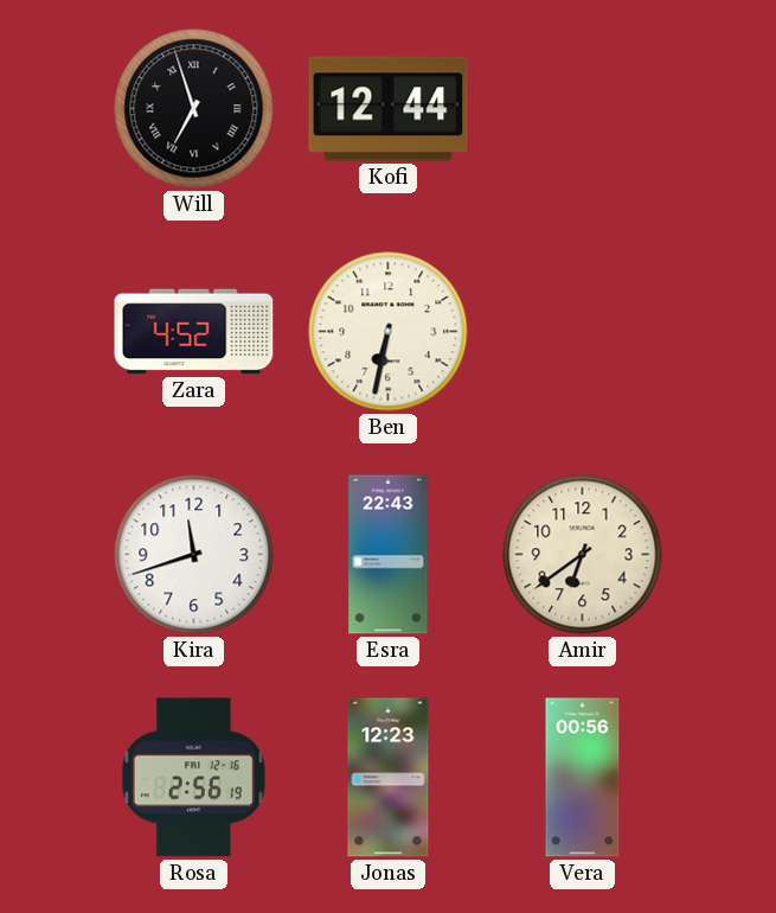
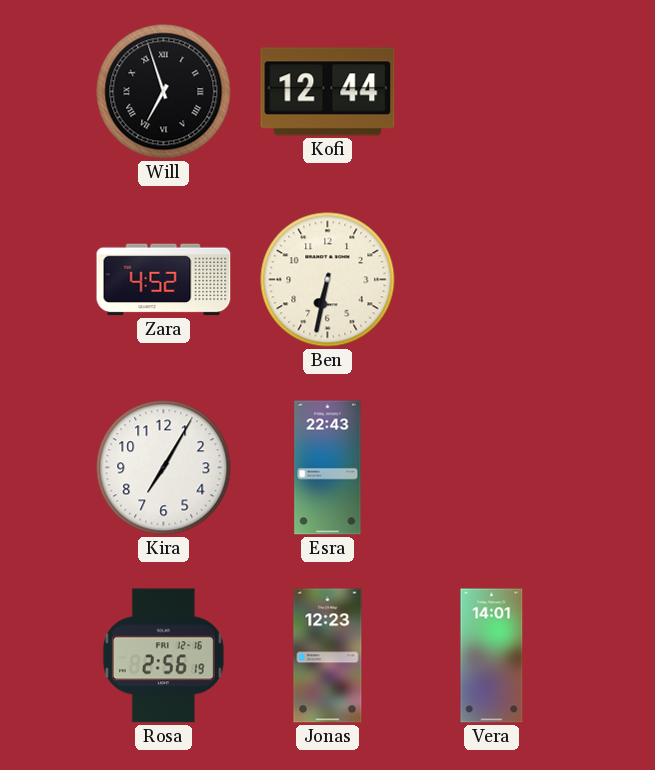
Kira: 11:42 -> 7:05 (164, 468)
Amir: 6:39 -> none (583, 555)
Vera: 00:56 -> 14:01 (492, 656)
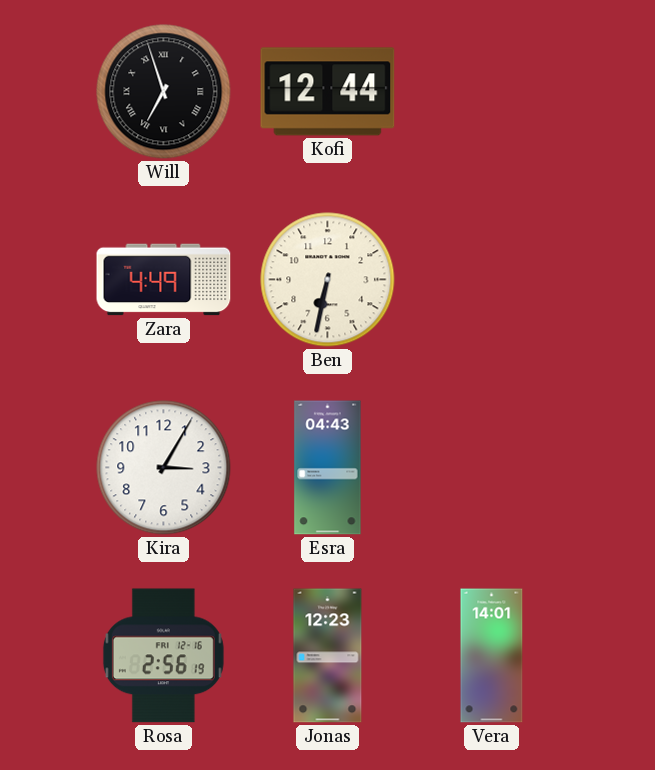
Zara: 4:52 -> 4:49 (164, 280)
Kira: 7:05 -> 3:05 (164, 468)
Esra: 22:43 -> 04:43 (328, 468)
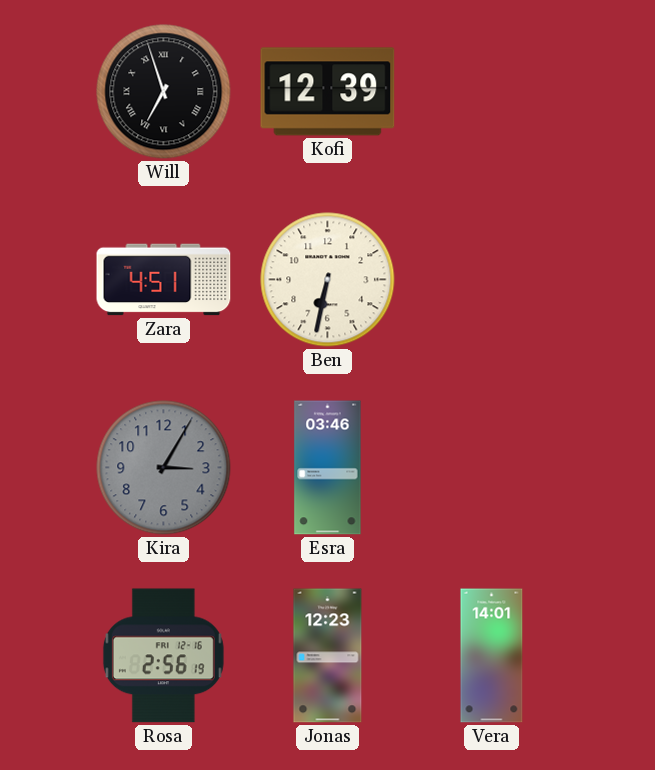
Kofi: 12:44 -> 12:39 (328, 92)
Zara: 4:49 -> 4:51 (164, 280)
Kira dial: white -> grey (164, 468)
Esra: 04:43 -> 03:46 (328, 468)
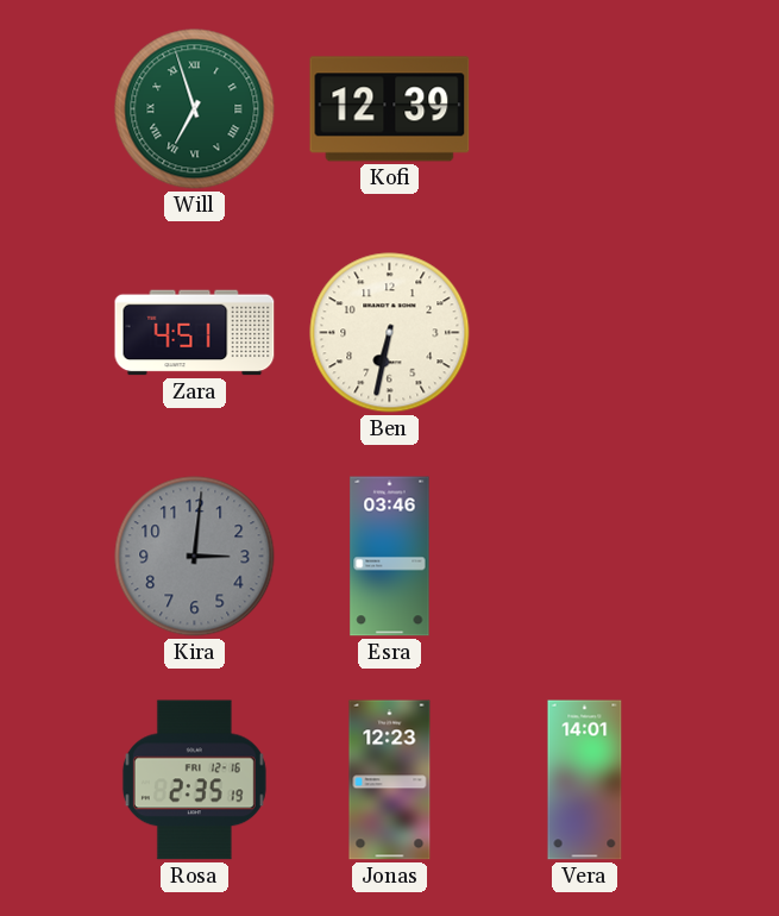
Will dial: black -> green (195, 109)
Kira: 3:05 -> 3:01 (195, 557)
Rosa: 2:56 -> 2:35 (194, 780)
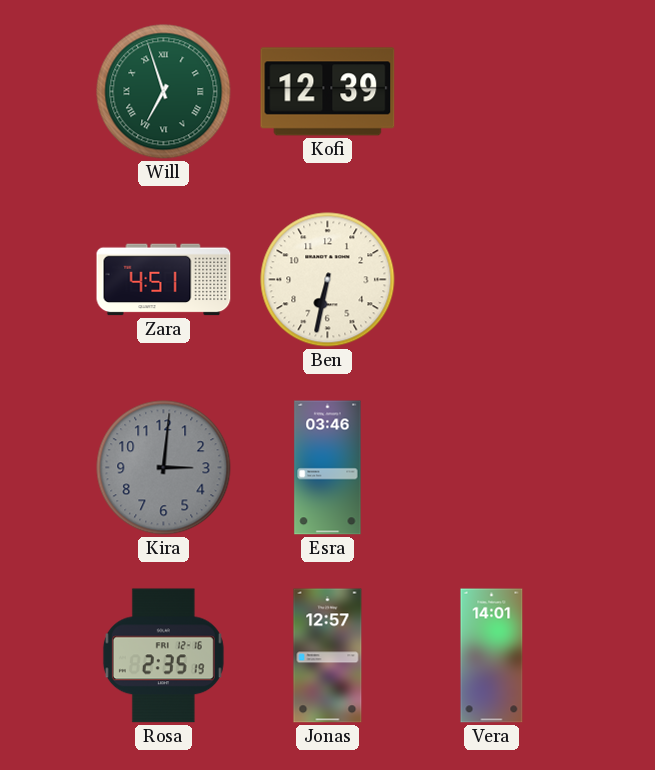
Jonas: 12:23 -> 12:57 (328, 656)
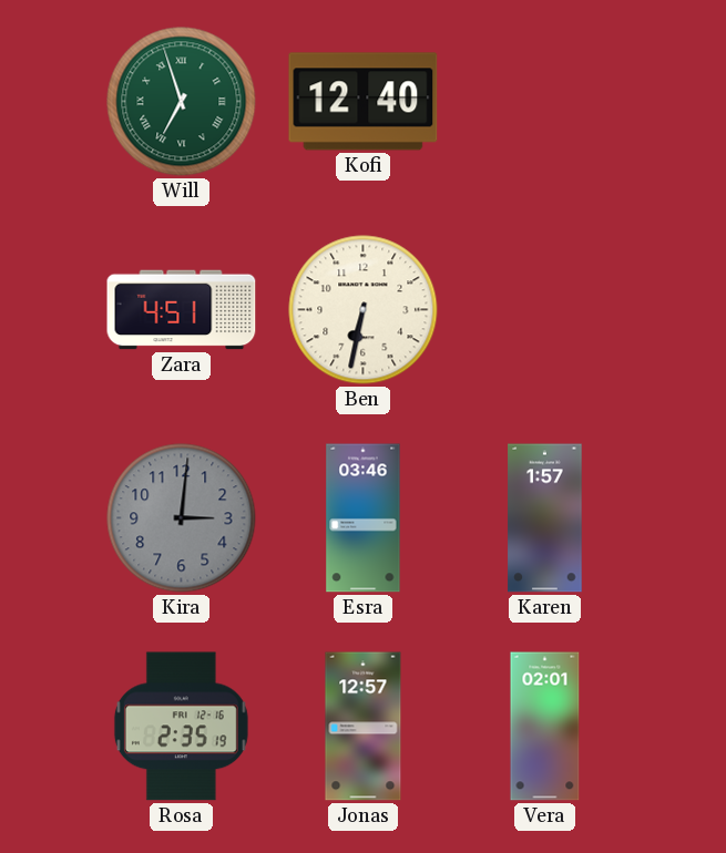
Kofi: 12:39 -> 12:40 (364, 102)
Karen: none -> 1:57 (545, 518)
Vera: 14:01 -> 02:01 (545, 727)
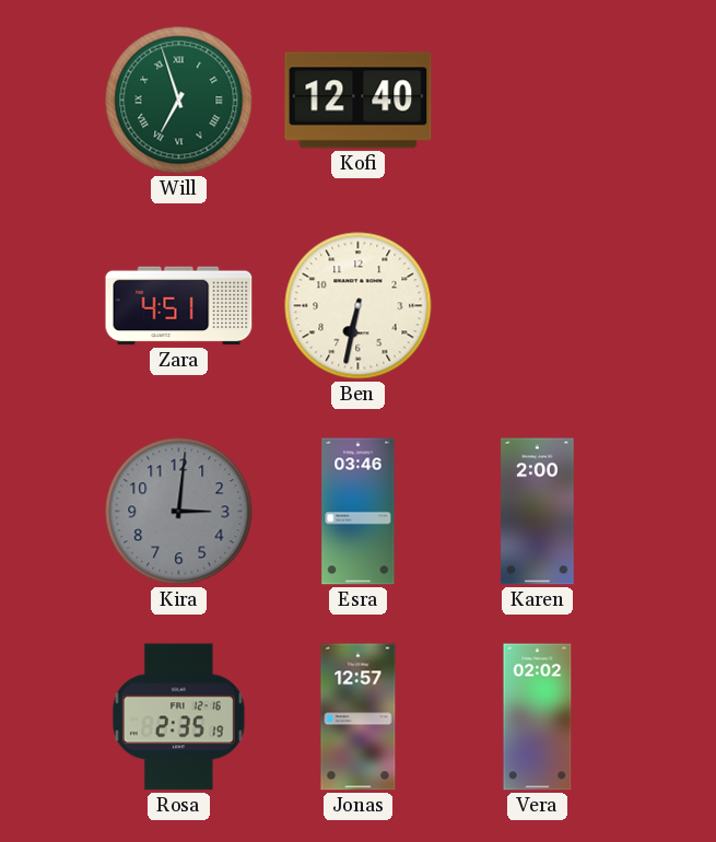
Karen: 1:57 -> 2:00 (538, 512)
Vera: 02:01 -> 02:02 (538, 717)
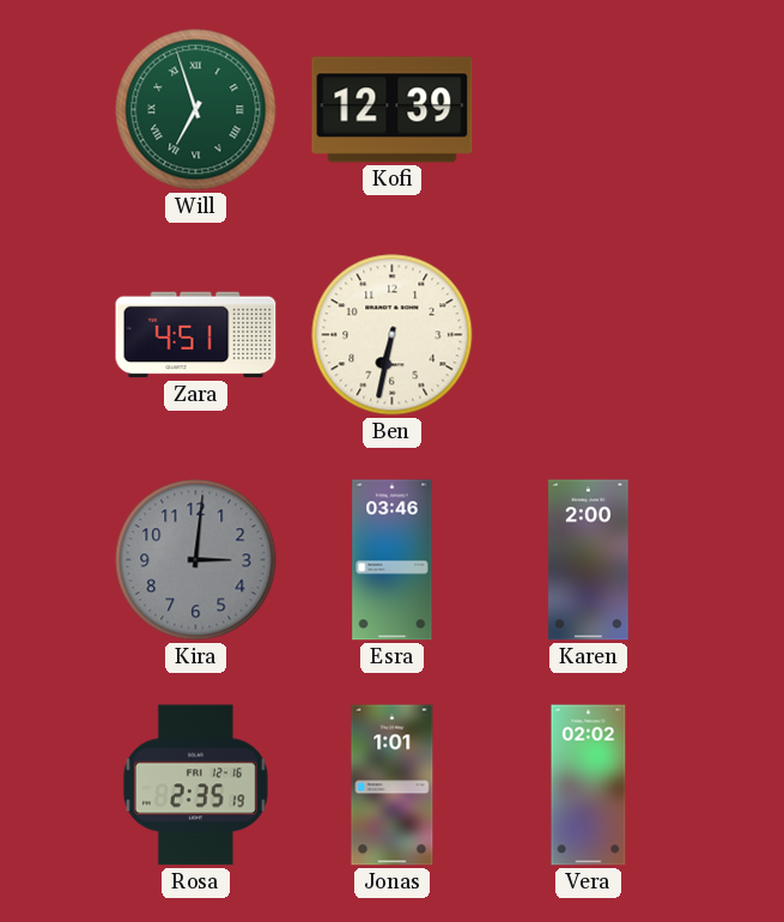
Kofi: 12:40 -> 12:39 (393, 110)
Jonas: 12:57 -> 1:01 (393, 785)
